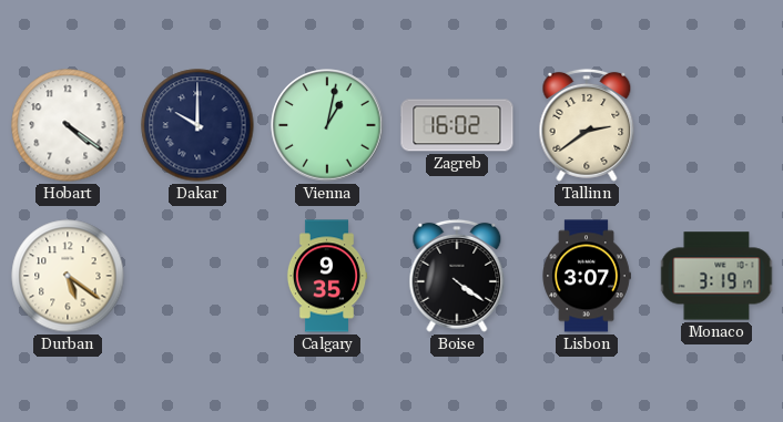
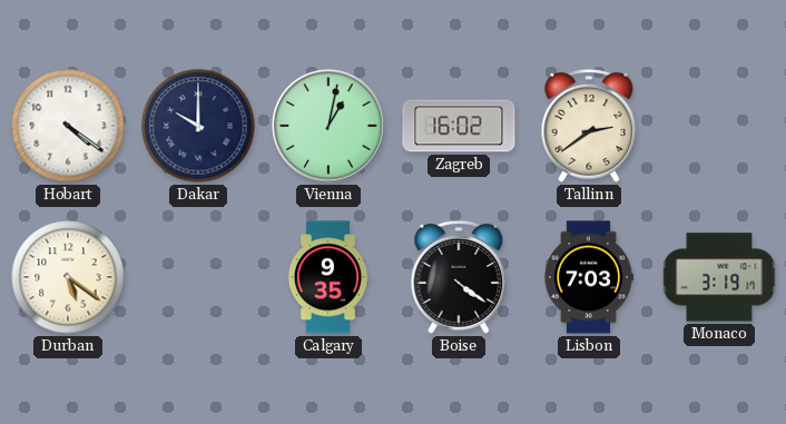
Lisbon: 3:07 -> 7:03 (589, 277)
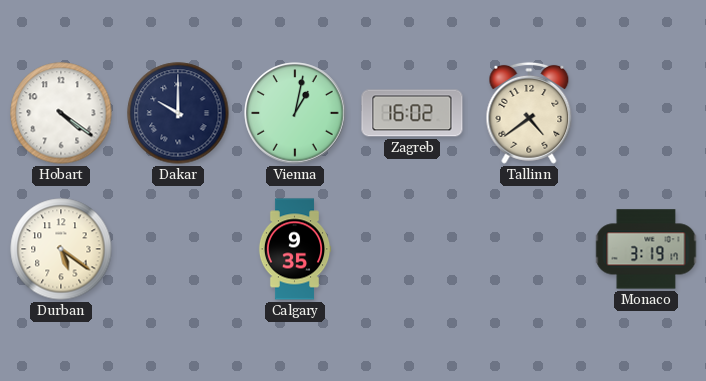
Tallinn: 2:39 -> 4:39 (529, 113)
Boise: 4:21 -> none (459, 277)
Lisbon: 7:03 -> none (589, 277)
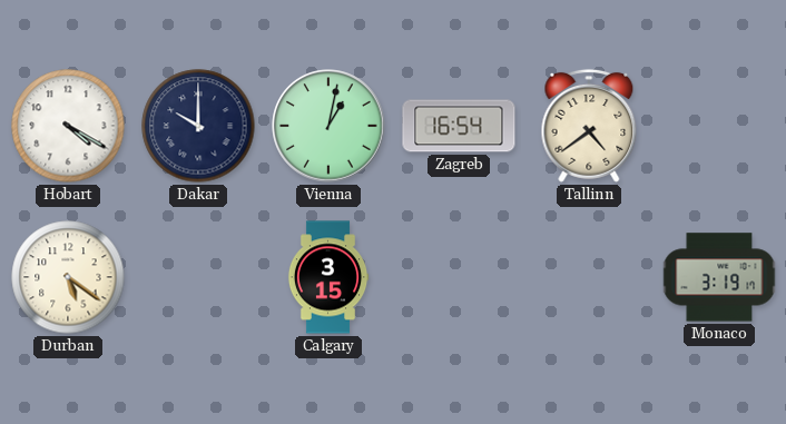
Hobart: 4:21 -> 4:20 (68, 126)
Zagreb: 16:02 -> 16:54 (459, 126)
Calgary: 9:35 -> 3:15 (328, 277)
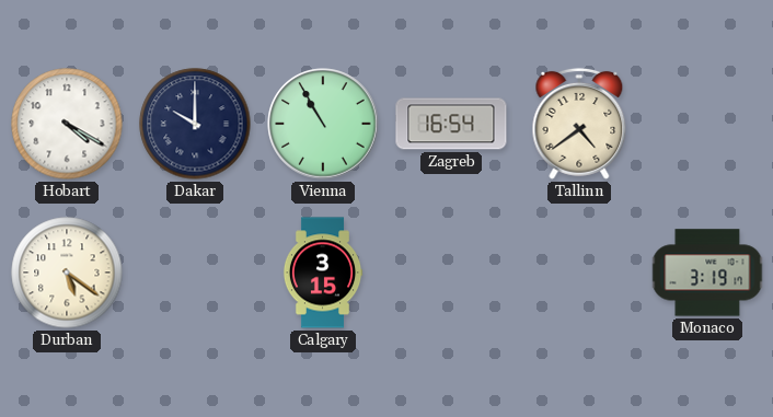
Vienna: 1:02 -> 10:55 (323, 124)
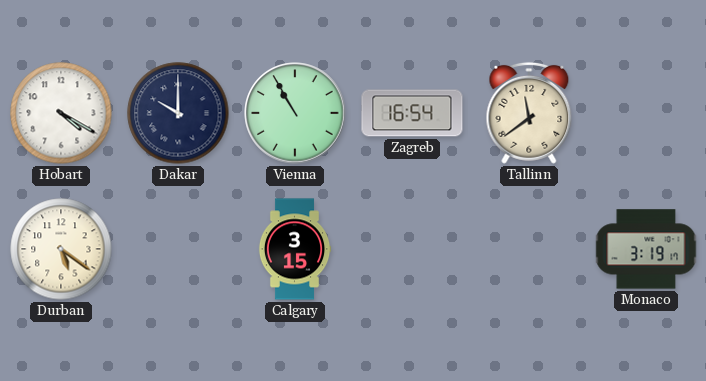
Tallinn: 4:39 -> 11:39 (529, 113)
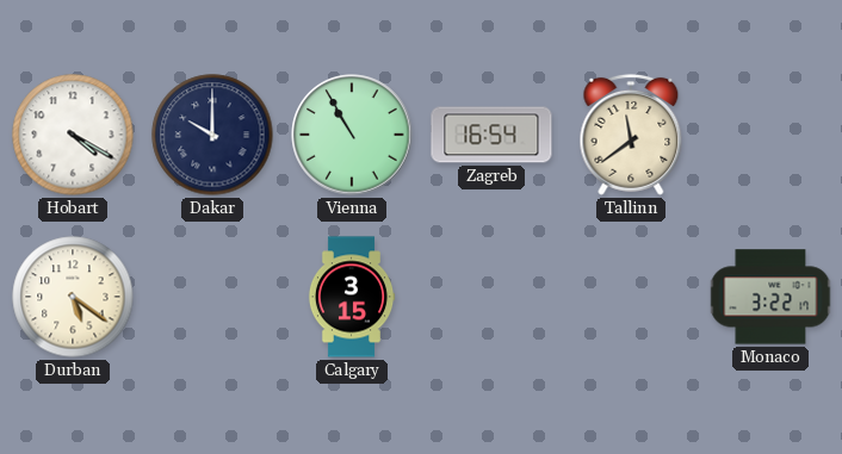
Monaco: 3:19 -> 3:22 (770, 297)
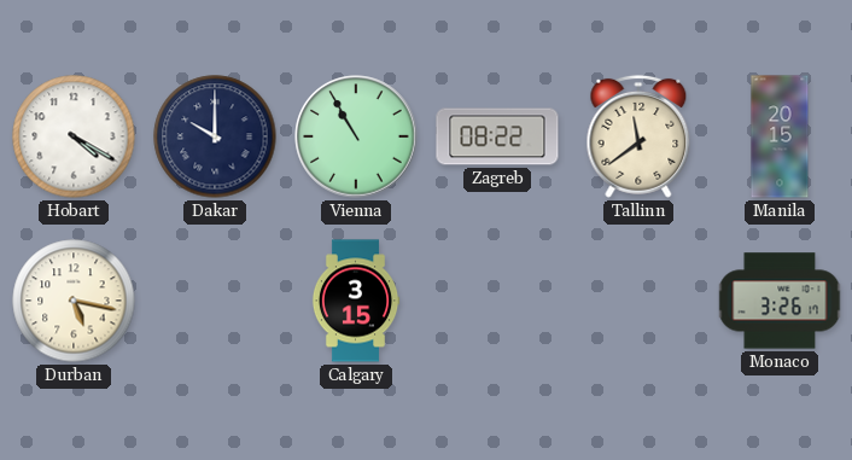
Zagreb: 16:54 -> 08:22 (497, 136)
Manila: none -> 20:15 (780, 136)
Durban: 5:21 -> 5:17 (74, 301)
Monaco: 3:22 -> 3:26 (780, 301)
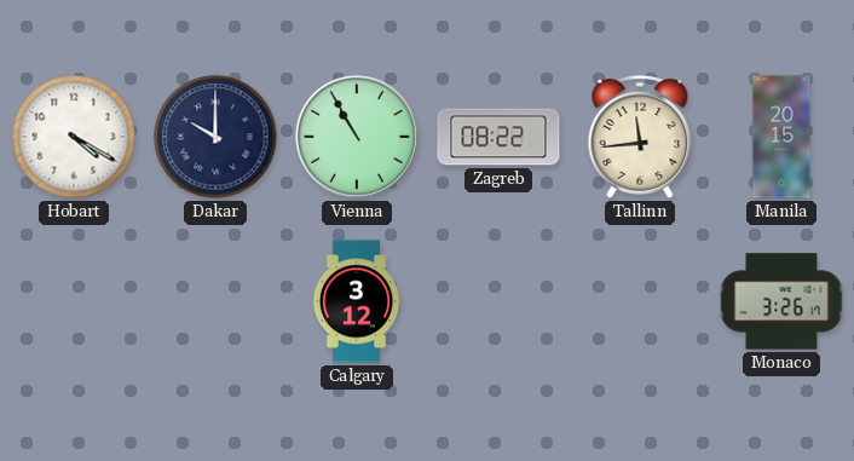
Tallinn: 11:39 -> 11:44 (640, 137)
Durban: 5:17 -> none (74, 301)
Calgary: 3:15 -> 3:12 (357, 301)
